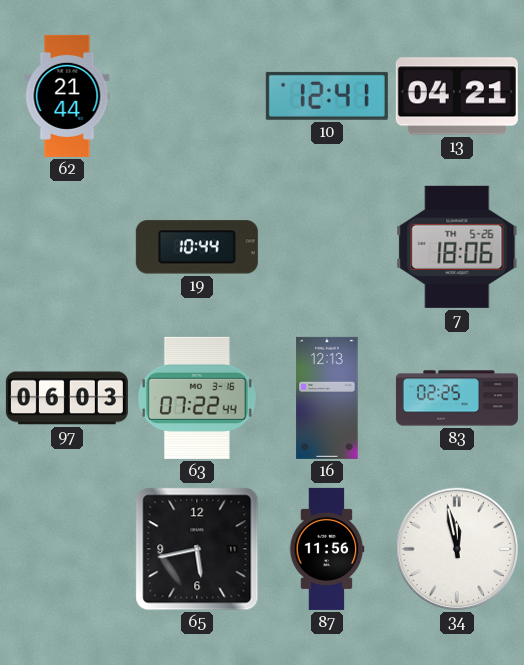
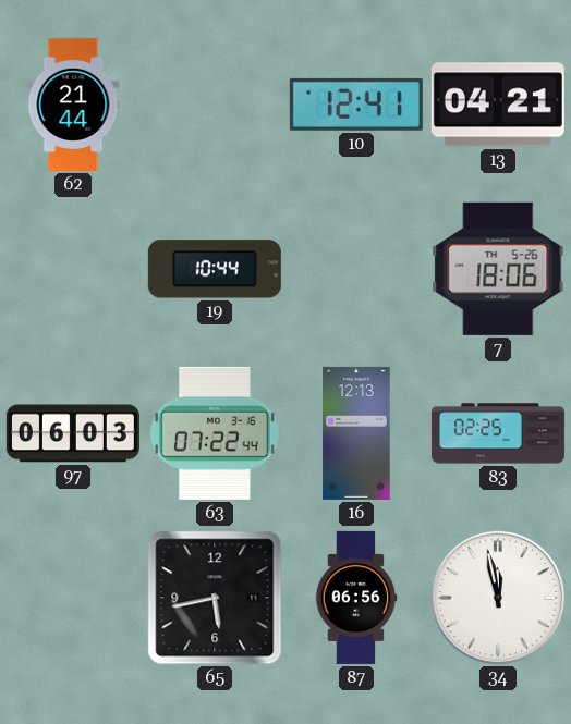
87: 11:56 -> 06:56 (356, 598)
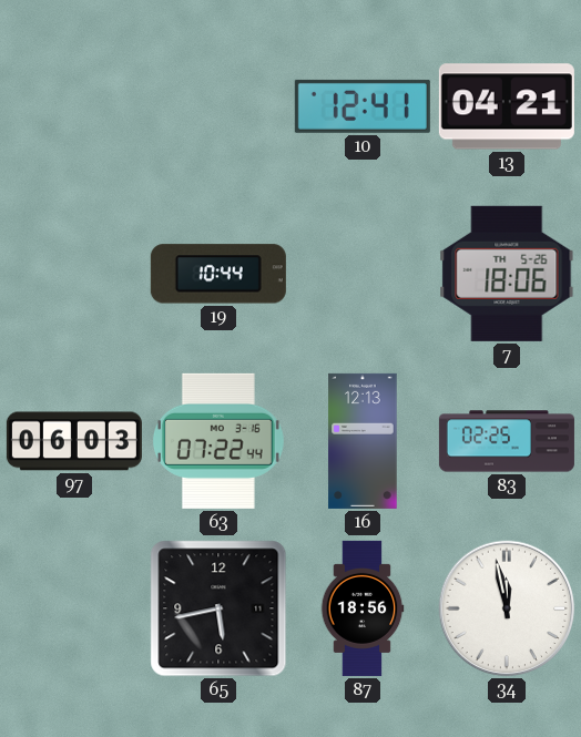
62: 21:44 -> none (73, 105)
87: 06:56 -> 18:56 (363, 608)
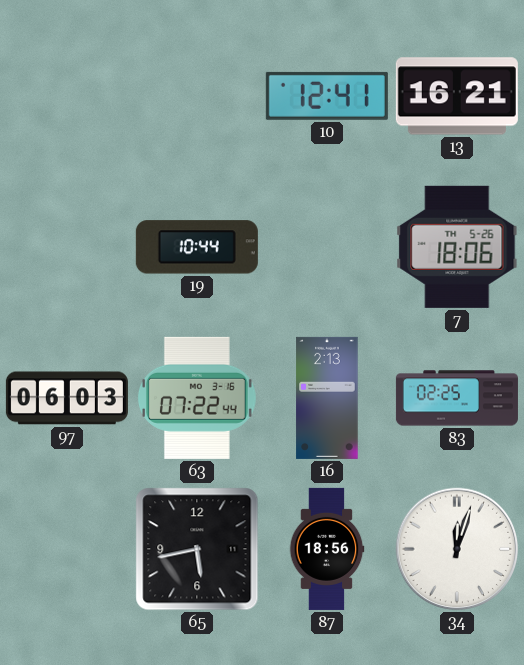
13: 04:21 -> 16:21 (457, 96)
16: 12:13 -> 2:13 (327, 398)
34: 11:58 -> 12:03 (457, 549)
